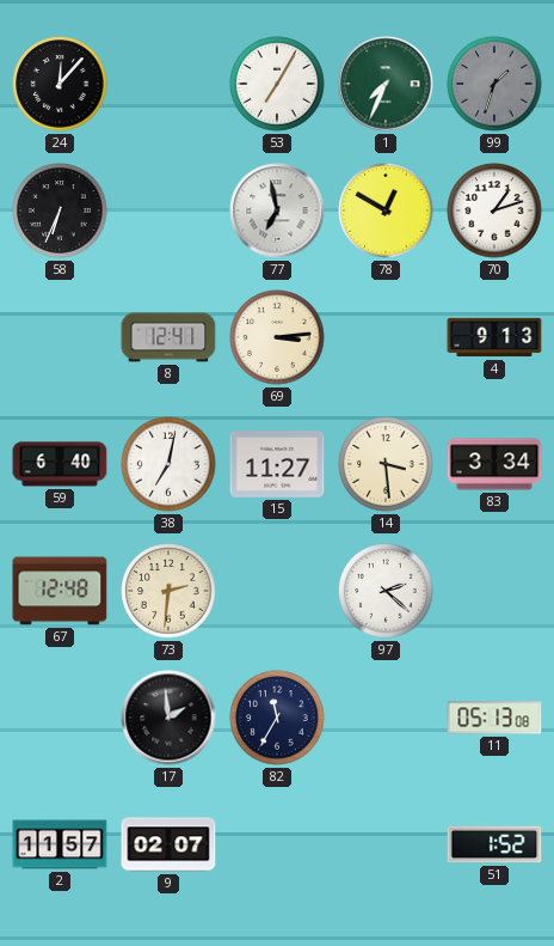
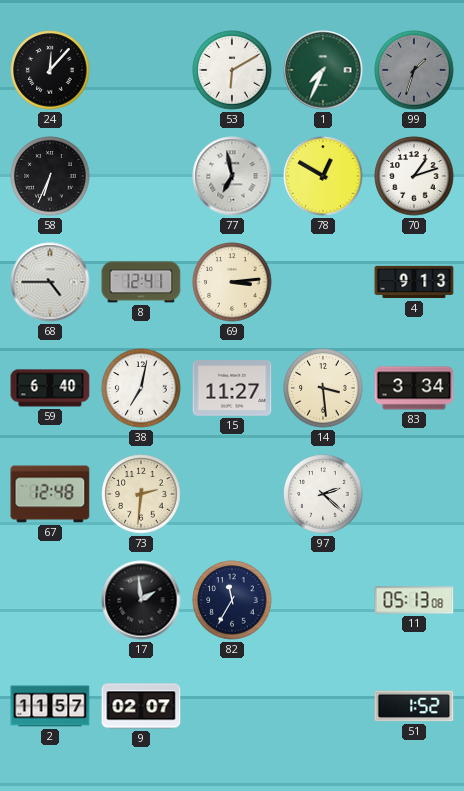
53: 7:05 -> 6:10 (232, 70)
68: none -> 4:45 (50, 282)
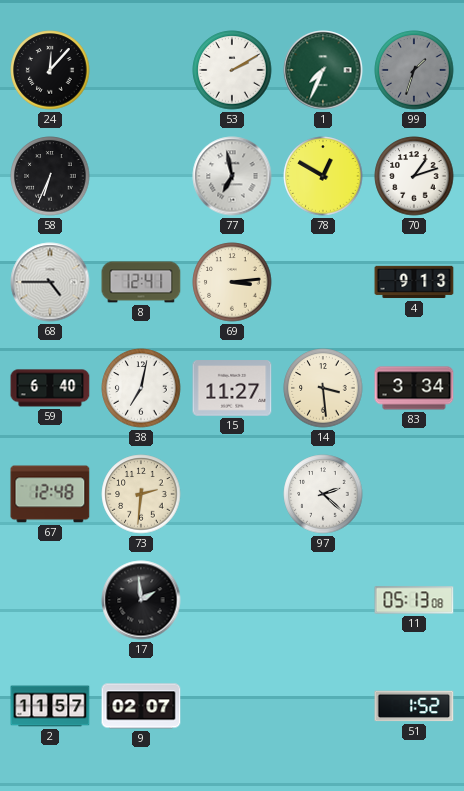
53: 6:10 -> 2:10 (232, 70)
82: 11:35 -> none (232, 600)
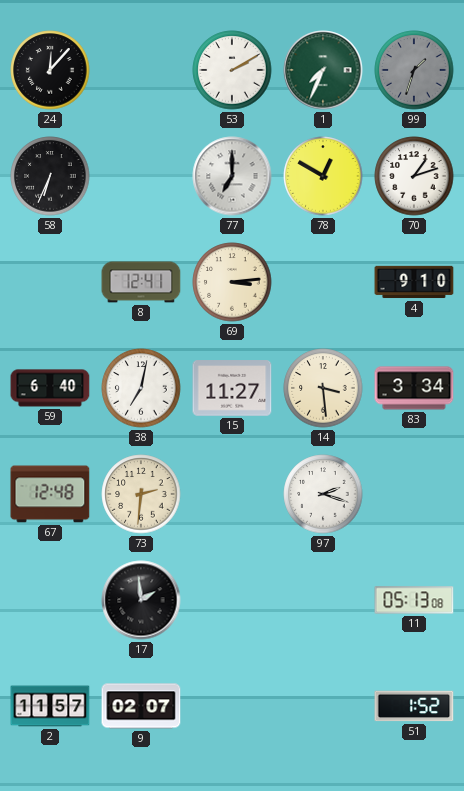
77: 6:58 -> 7:00 (232, 176)
68: 4:45 -> none (50, 282)
4: 9:13 -> 9:10 (414, 282)
97: 2:22 -> 2:18 (323, 494)
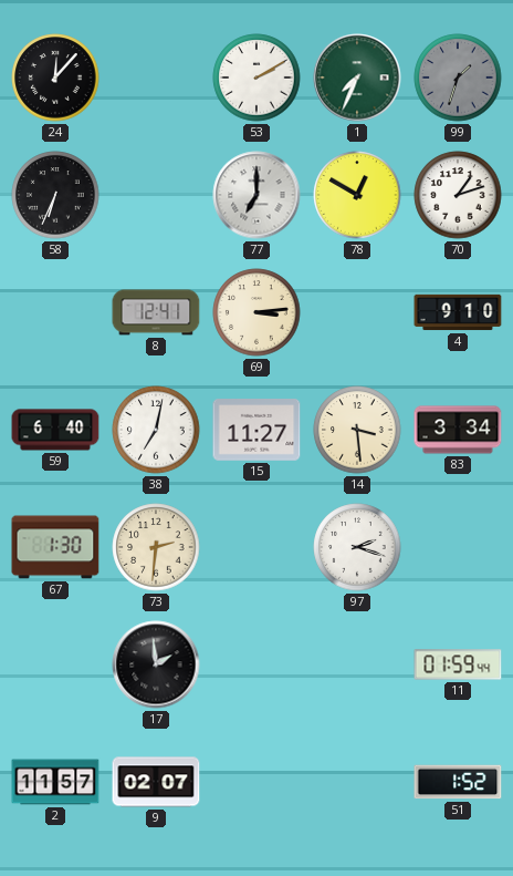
67: 12:48 -> 1:30 (55, 547)
11: 05:13 -> 01:59 (458, 664)
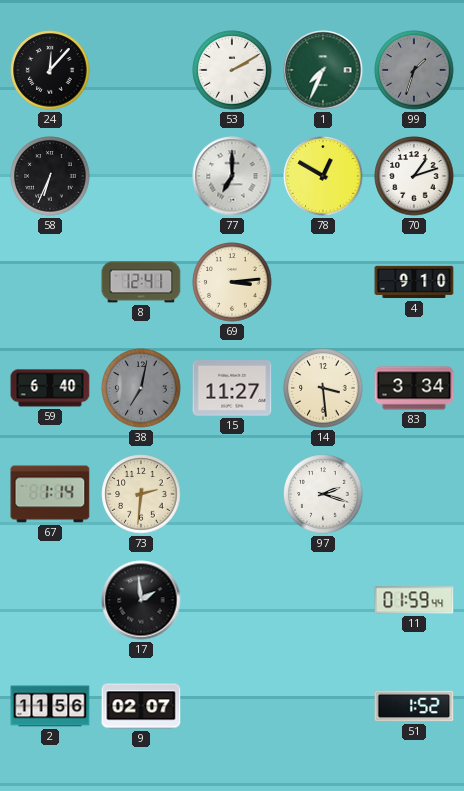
38 dial: white -> grey (141, 388)
67: 1:30 -> 1:14 (50, 494)
2: 11:57 -> 11:56 (50, 706)
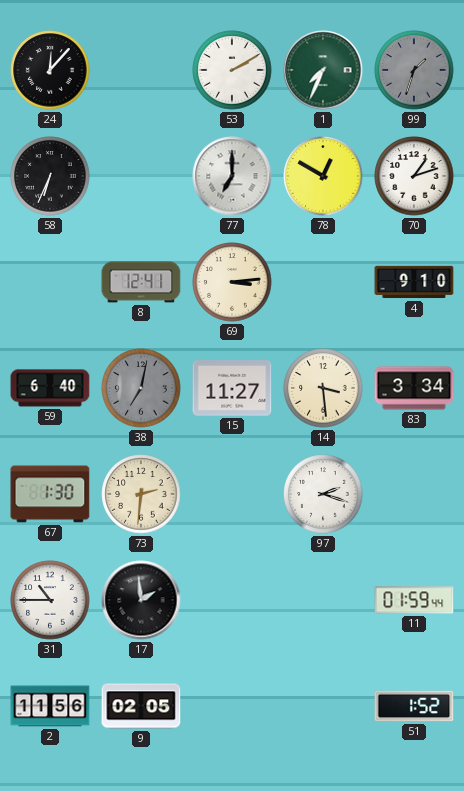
67: 1:14 -> 1:30 (50, 494)
31: none -> 10:45 (50, 600)
9: 02:07 -> 02:05 (141, 706)
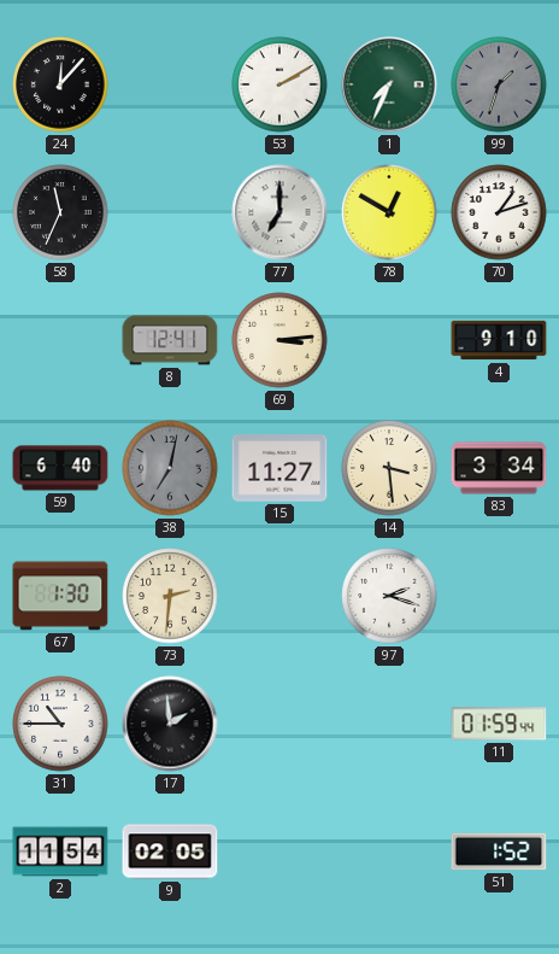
58: 6:34 -> 11:34 (60, 212)
2: 11:56 -> 11:54 (60, 851)
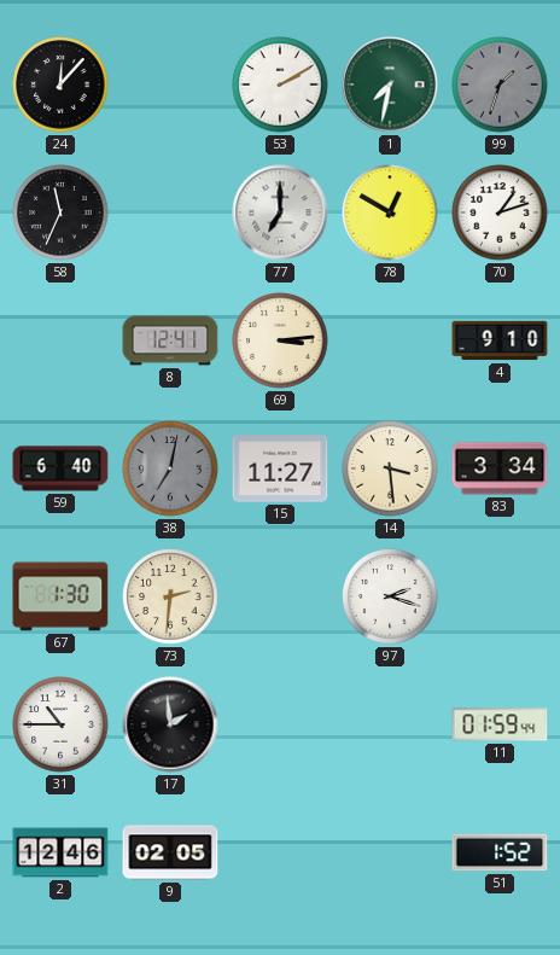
1: 7:34 -> 7:32 (390, 85)
2: 11:54 -> 12:46 (60, 852)
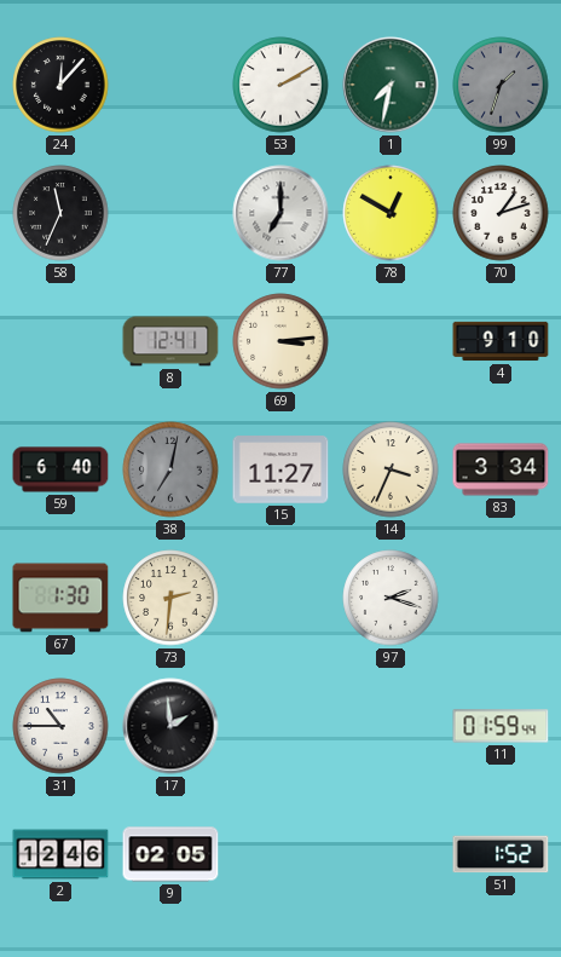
14: 3:29 -> 3:34 (391, 469)
